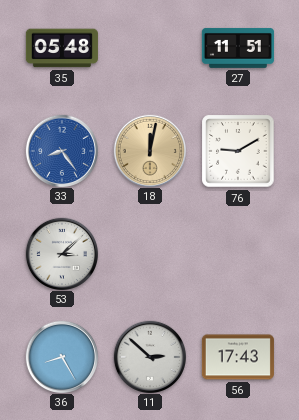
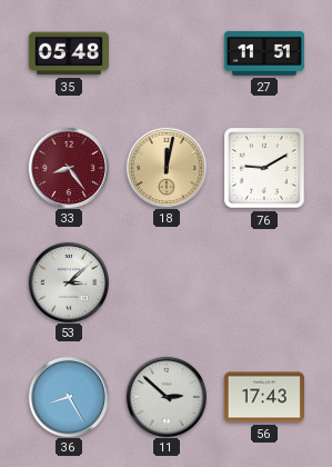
33 dial: blue -> burgundy (68, 167)
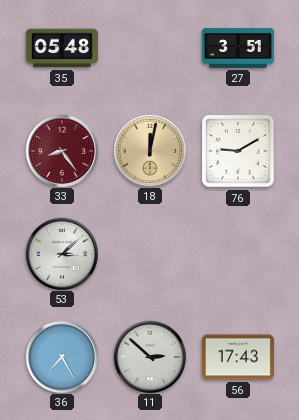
27: 11:51 -> 3:51 (238, 48)
36: 8:25 -> 7:25 (61, 356)
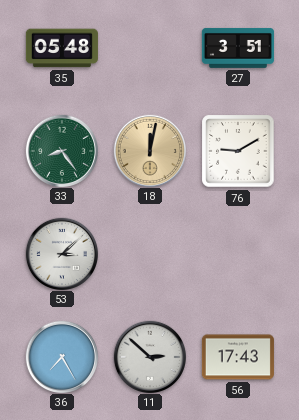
33 dial: burgundy -> green (61, 150)
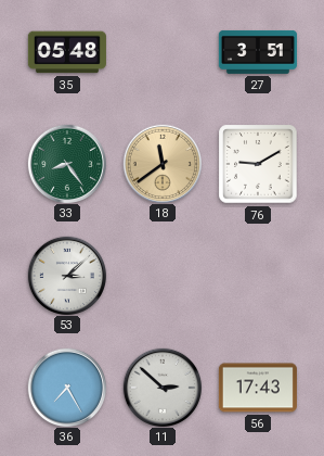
18: 12:02 -> 11:39 (161, 163)
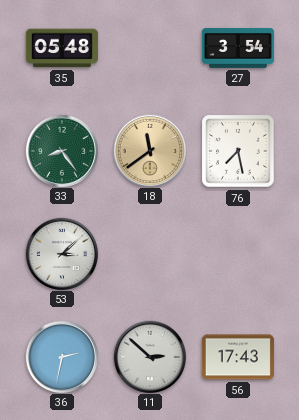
27: 3:51 -> 3:54 (238, 48)
76: 9:10 -> 7:28 (238, 151)
36: 7:25 -> 2:32 (61, 356)
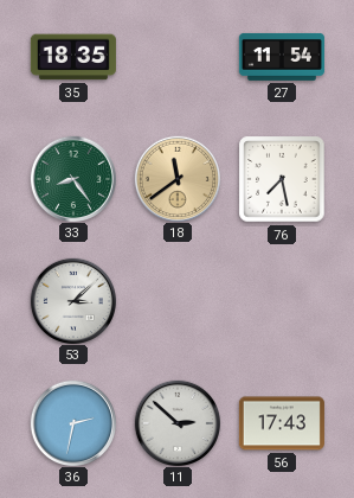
35: 05:48 -> 18:35 (73, 57)
27: 3:54 -> 11:54 (282, 57)
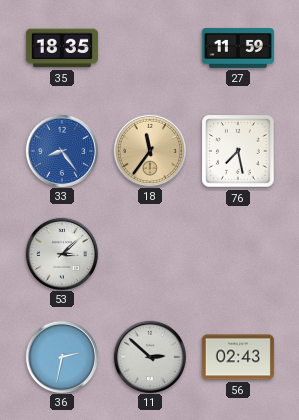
27: 11:54 -> 11:59 (238, 48)
33 dial: green -> blue (61, 150)
18: 11:39 -> 11:36 (149, 150)
56: 17:43 -> 02:43 (238, 357)
